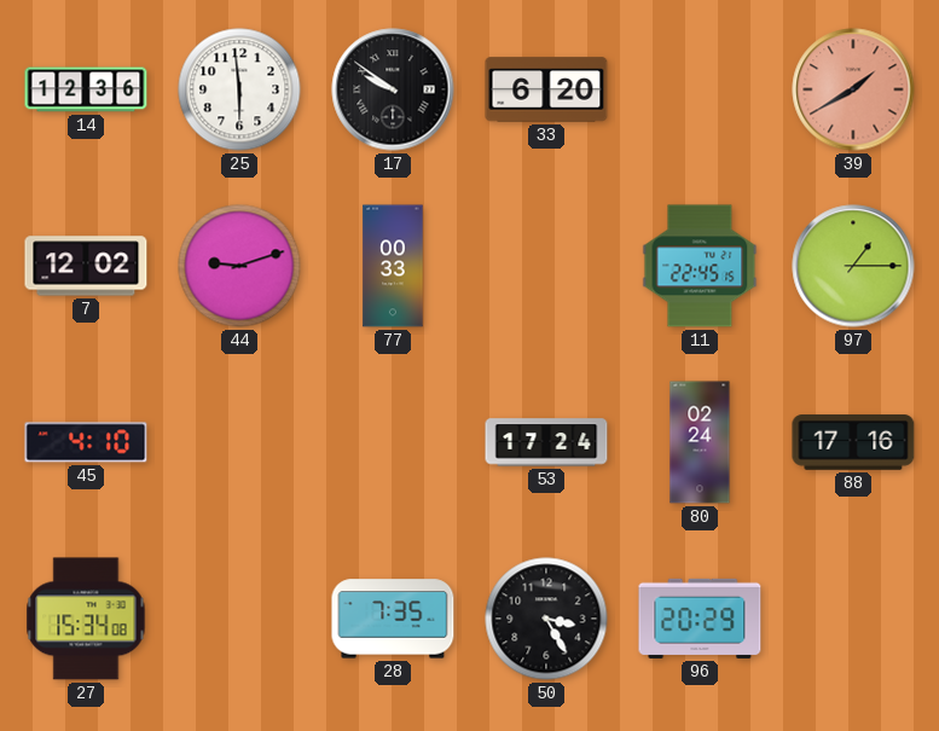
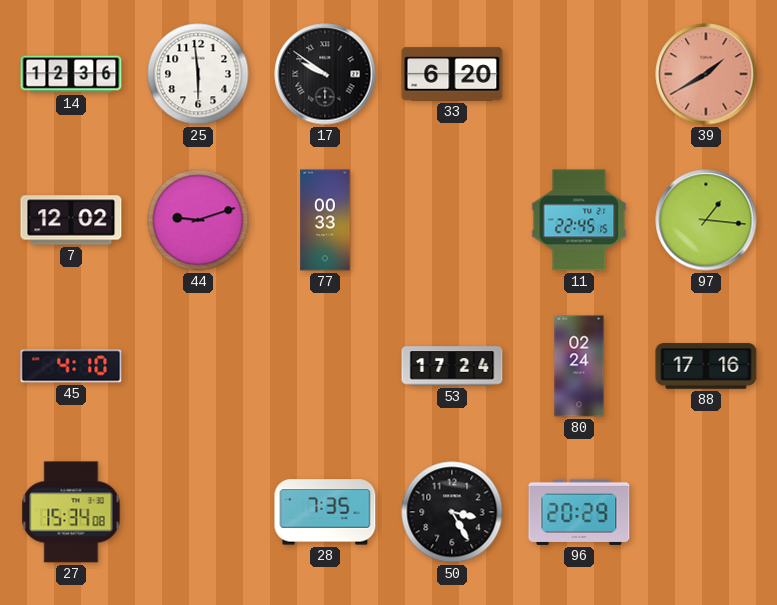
97: 1:15 -> 1:16 (706, 220)
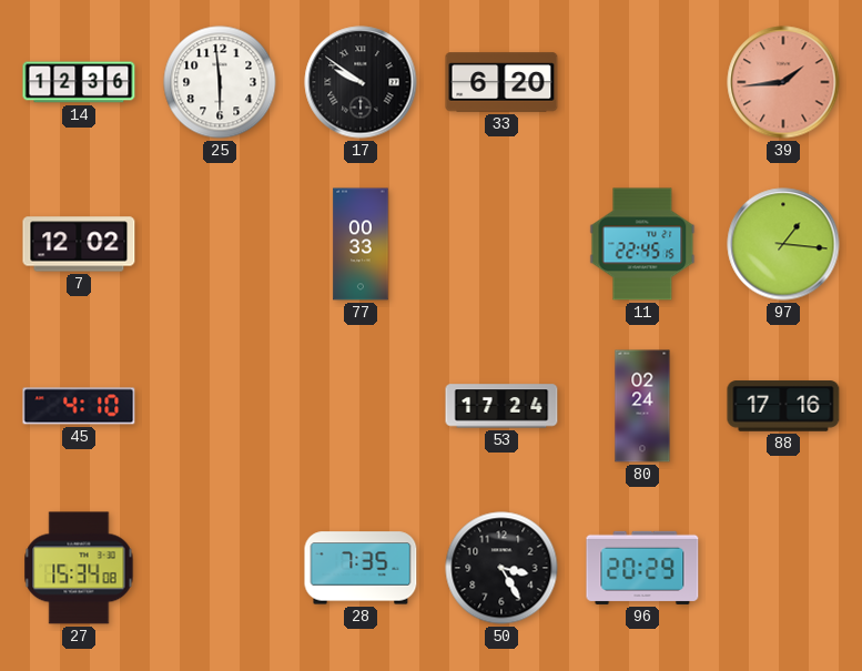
39: 1:40 -> 1:44 (783, 82)
44: 9:12 -> none (198, 220)
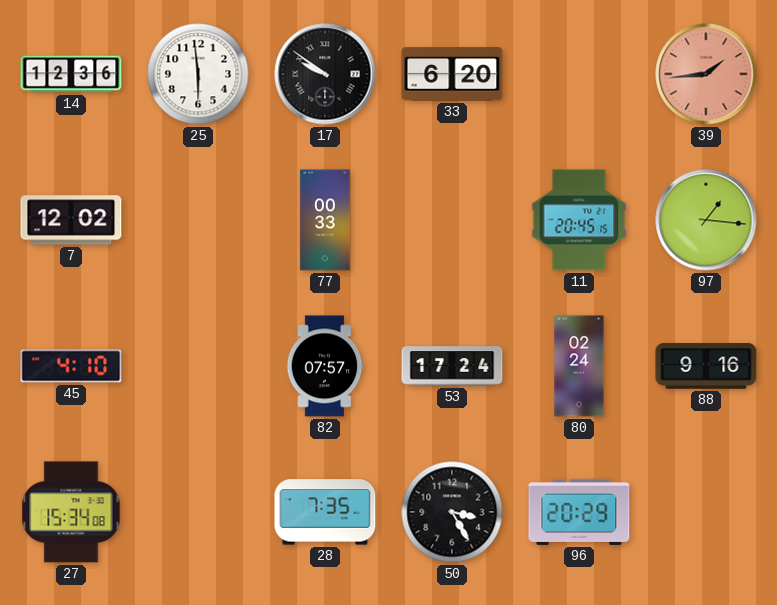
11: 22:45 -> 20:45 (579, 220)
82: none -> 07:57 (325, 366)
88: 17:16 -> 9:16 (706, 366)
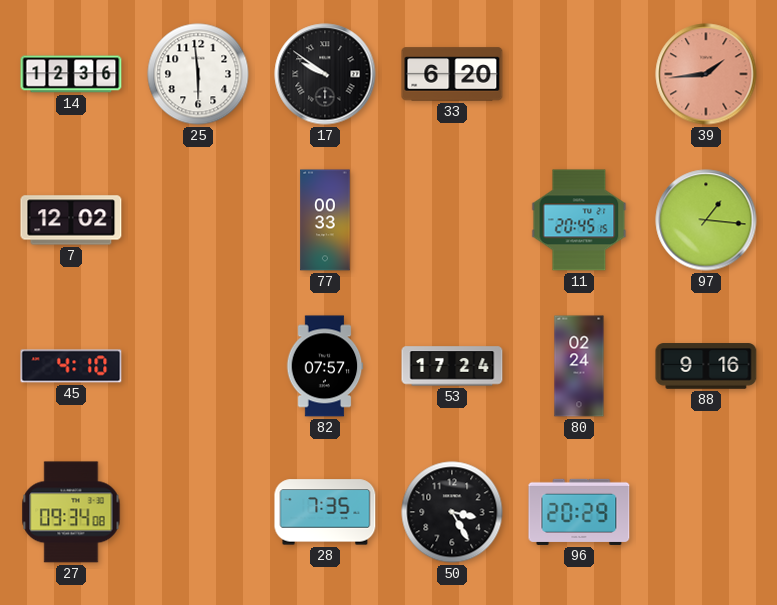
27: 15:34 -> 09:34 (71, 512)
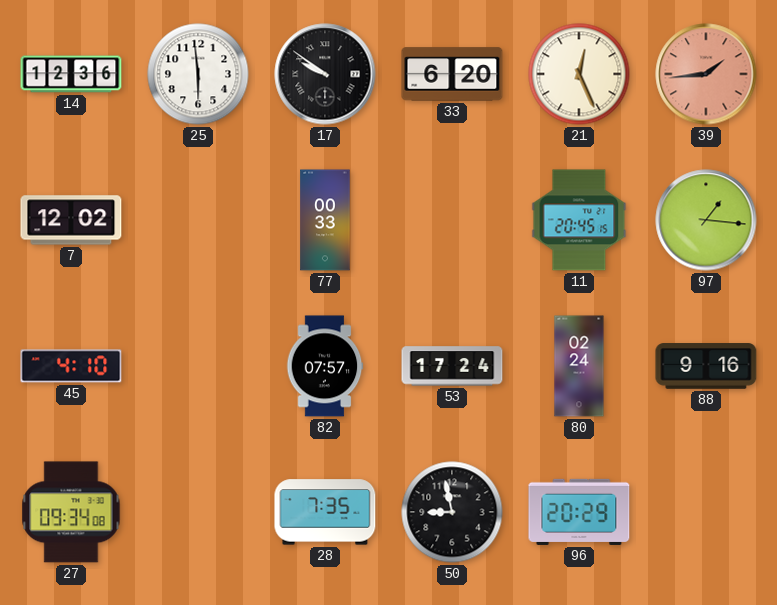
21: none -> 12:26 (579, 74)
50: 3:25 -> 8:58 (452, 512)
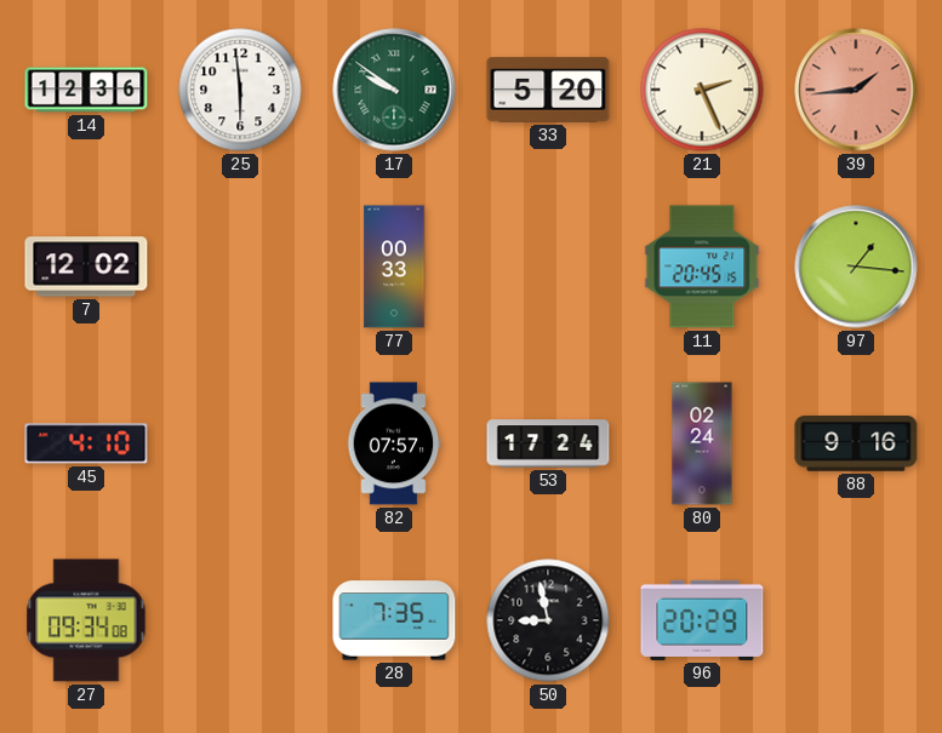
17 dial: black -> green (394, 90)
33: 6:20 -> 5:20 (548, 90)
21: 12:26 -> 2:26 (702, 90)
